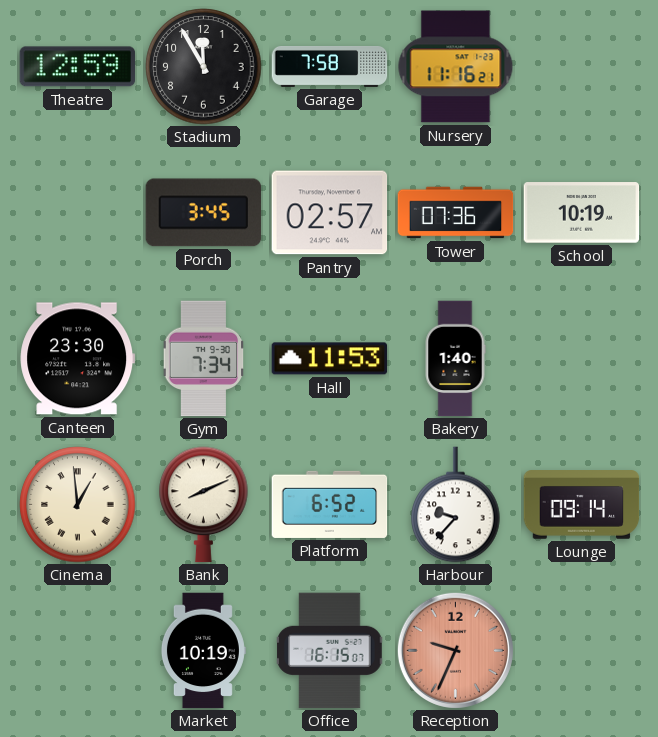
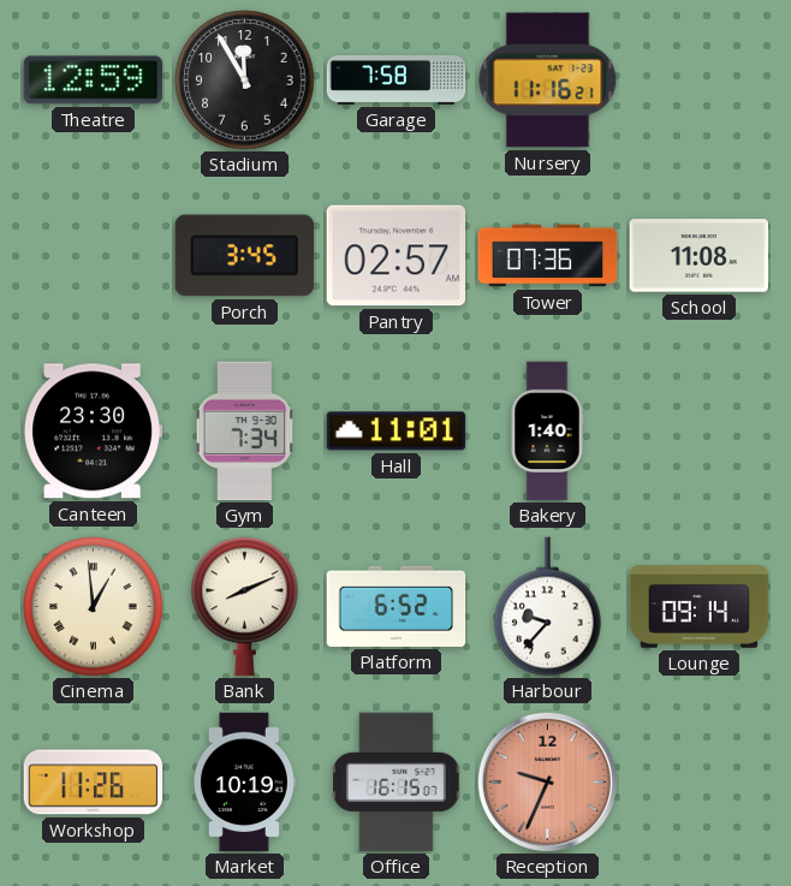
School: 10:19 -> 11:08 (700, 256)
Hall: 11:53 -> 11:01 (397, 432)
Workshop: none -> 11:26 (94, 783)
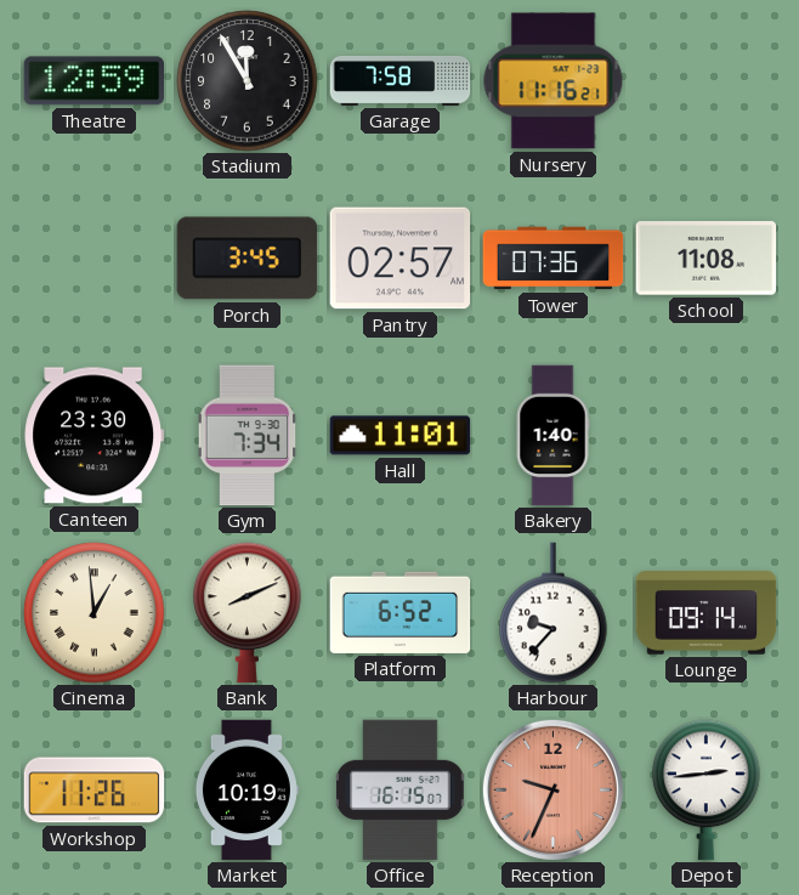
Depot: none -> 2:44 (707, 791)
